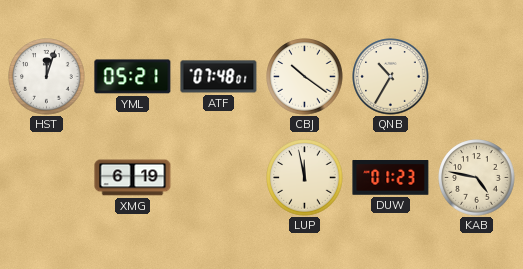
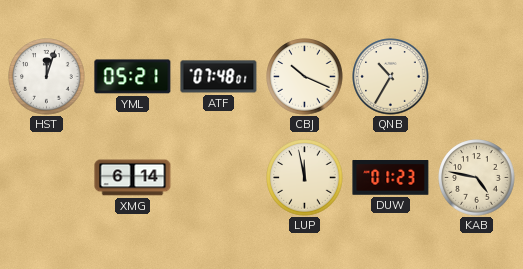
CBJ: 10:21 -> 10:19 (305, 77)
XMG: 6:19 -> 6:14 (133, 178)
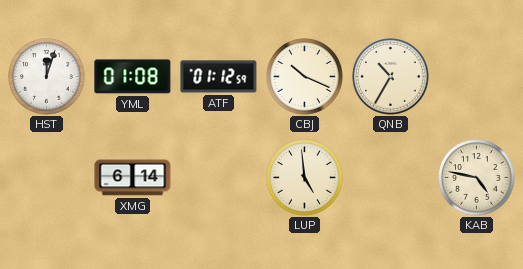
YML: 05:21 -> 01:08 (133, 77)
ATF: 07:48 -> 01:12 (219, 77)
LUP: 11:58 -> 4:59 (305, 178)
DUW: 01:23 -> none (391, 178)
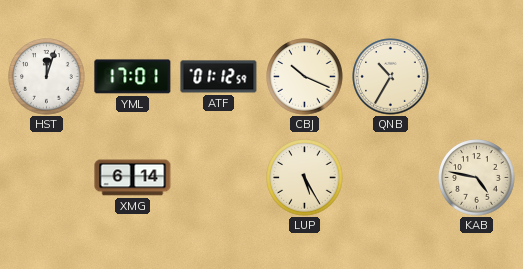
YML: 01:08 -> 17:01 (133, 77)
LUP: 4:59 -> 5:25 (305, 178)
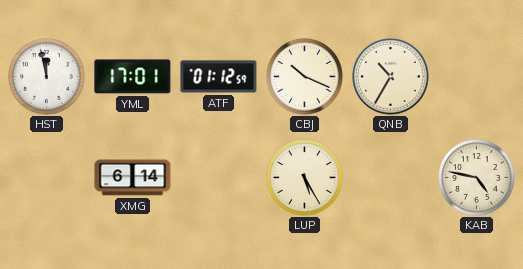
HST: 12:03 -> 11:58 (47, 77)
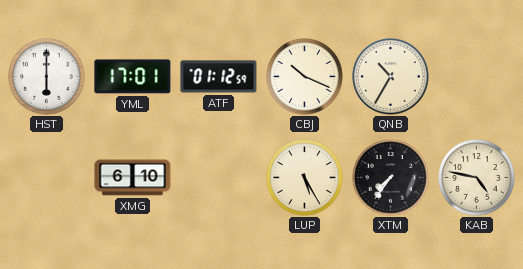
HST: 11:58 -> 6:00 (47, 77)
XMG: 6:14 -> 6:10 (133, 178)
XTM: none -> 7:36 (391, 178)
